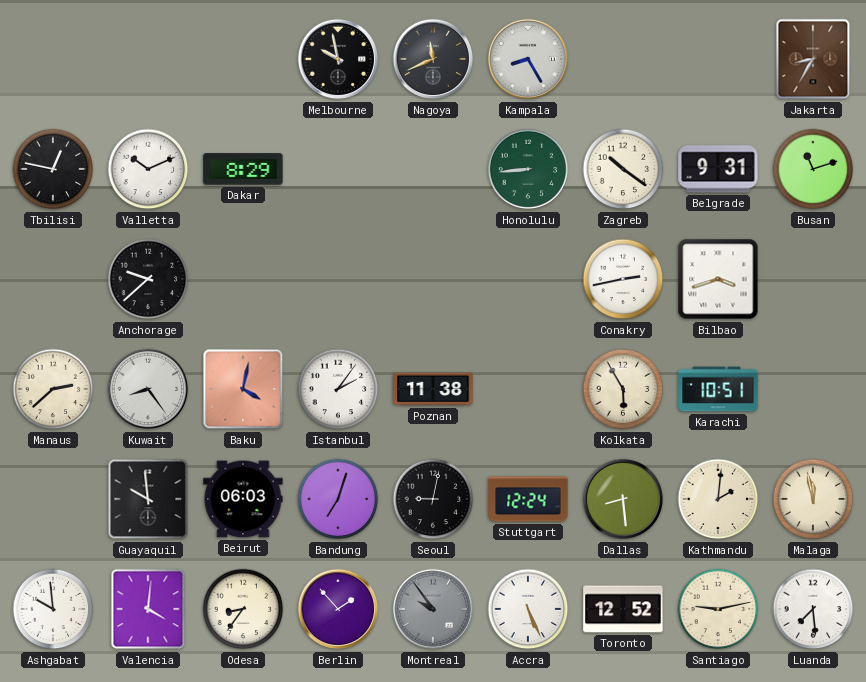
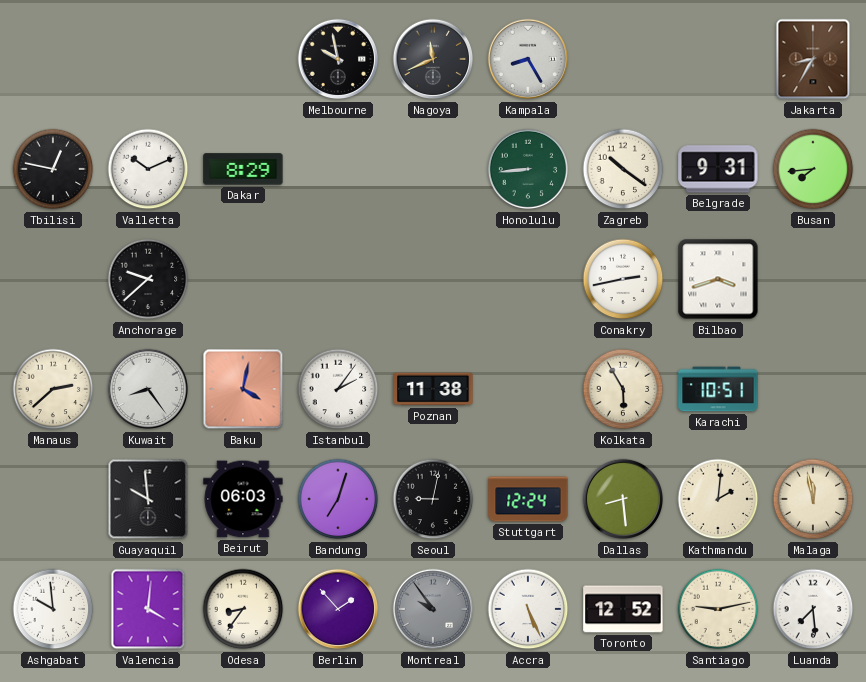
Busan: 11:12 -> 7:44 (813, 169)
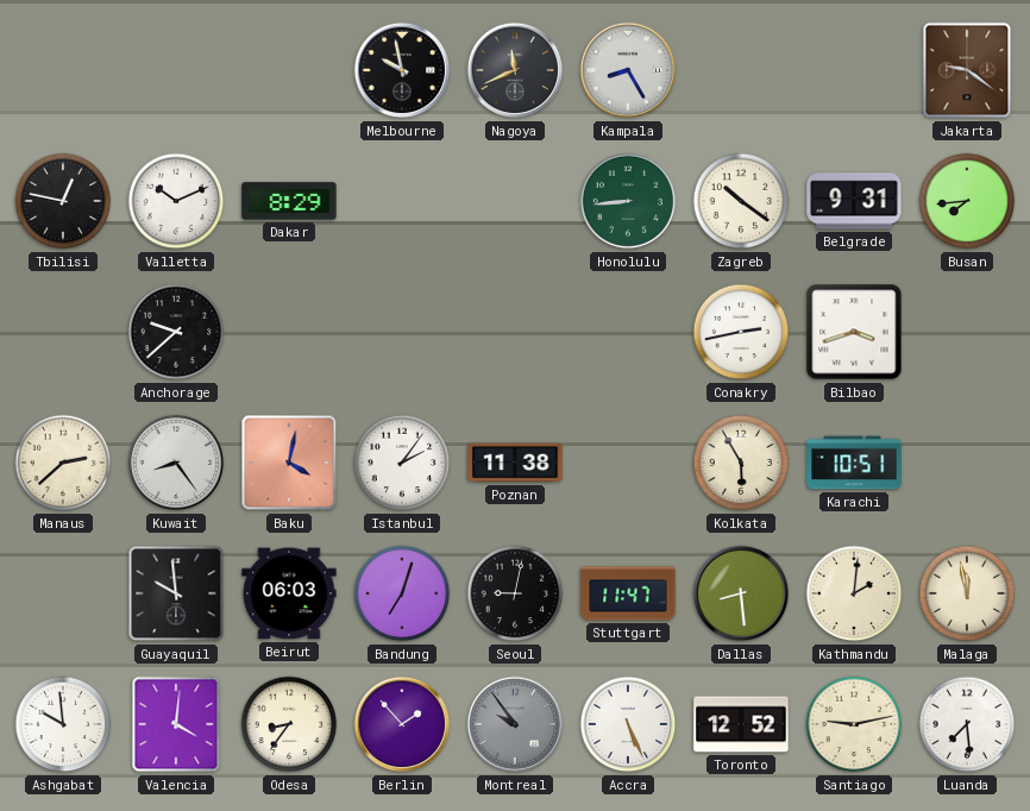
Jakarta: 8:35 -> 9:21 (967, 70)
Stuttgart: 12:24 -> 11:47 (628, 593)
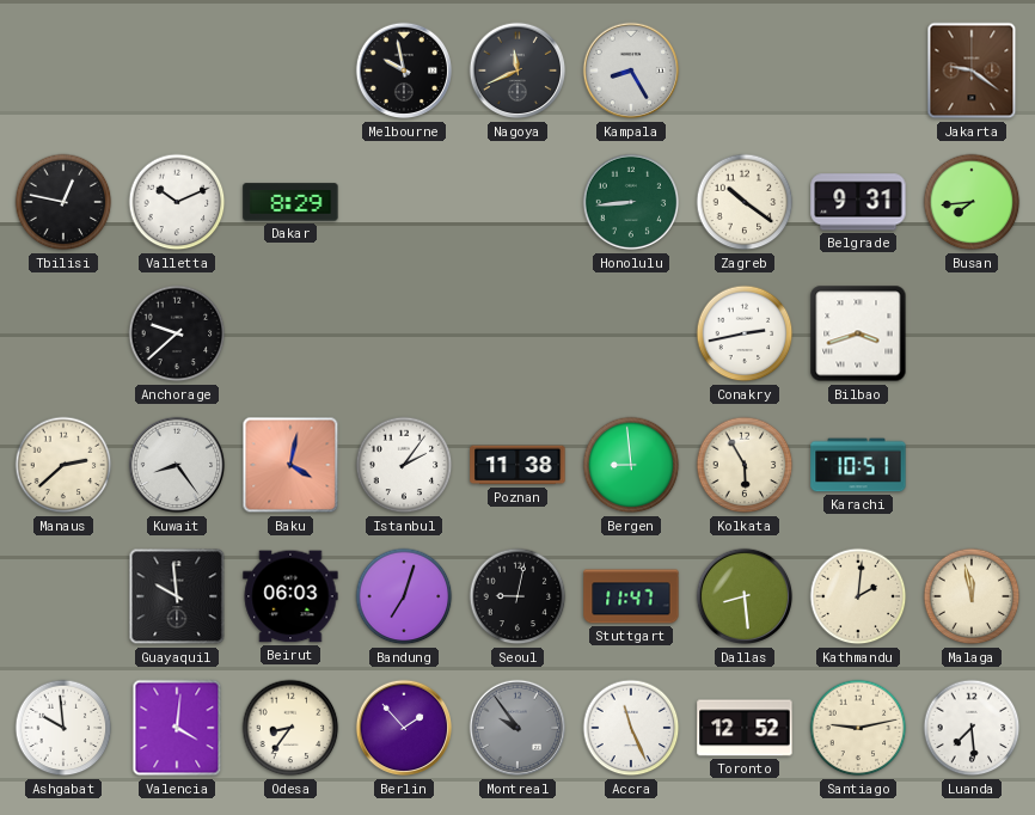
Bergen: none -> 8:59 (631, 465)
Accra: 5:26 -> 11:26 (631, 728)
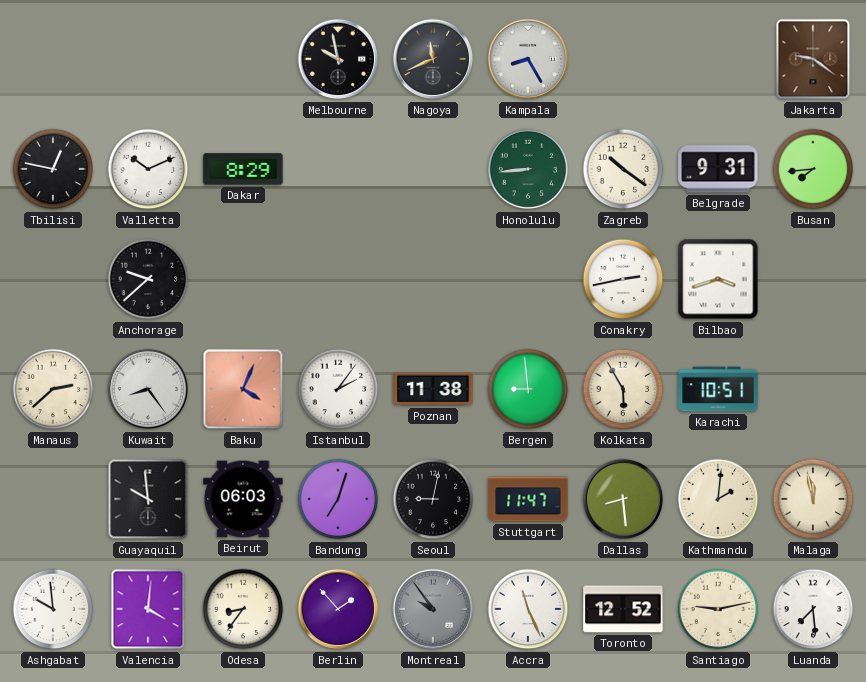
Baku: 4:02 -> 4:04 (243, 389)
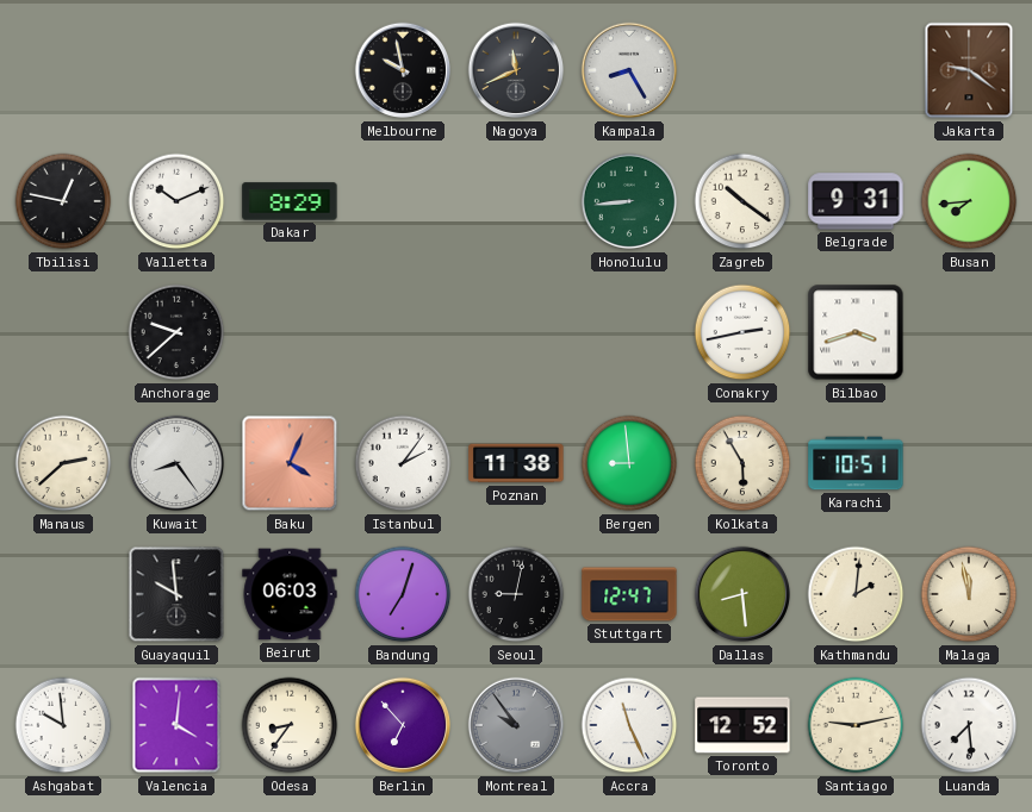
Stuttgart: 11:47 -> 12:47 (629, 594)
Berlin: 1:53 -> 6:53 (403, 725)
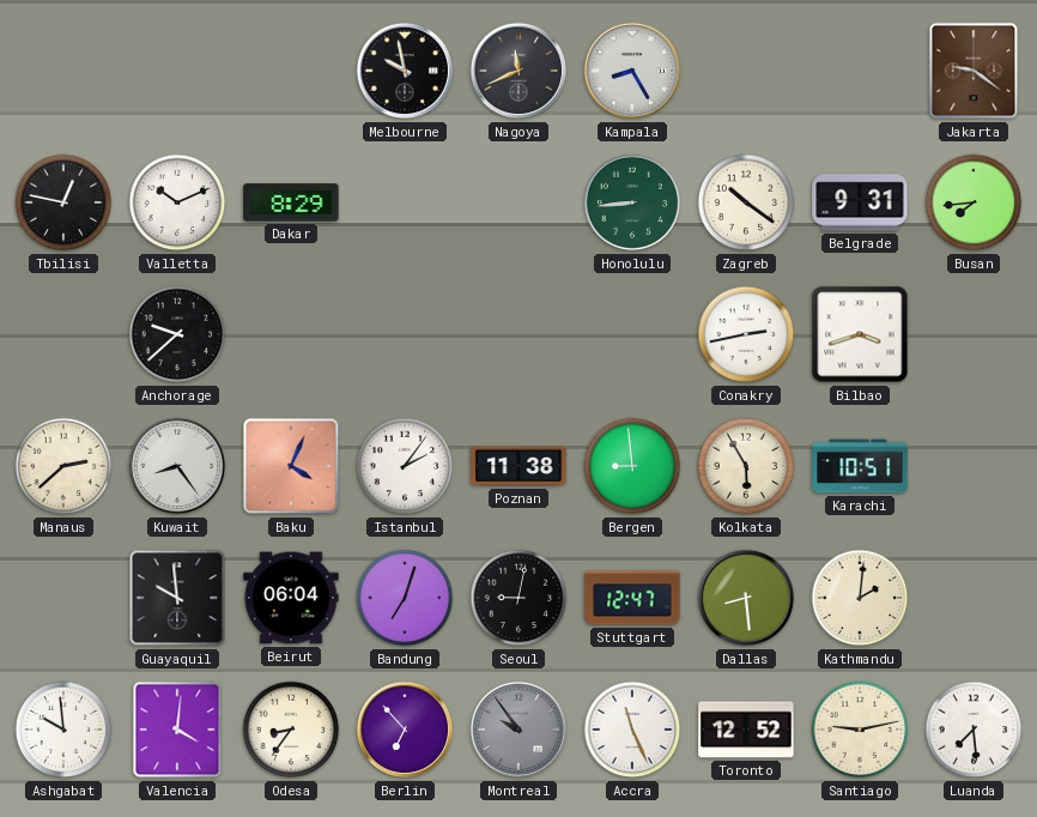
Beirut: 06:03 -> 06:04 (291, 598)
Malaga: 11:58 -> none (969, 594)
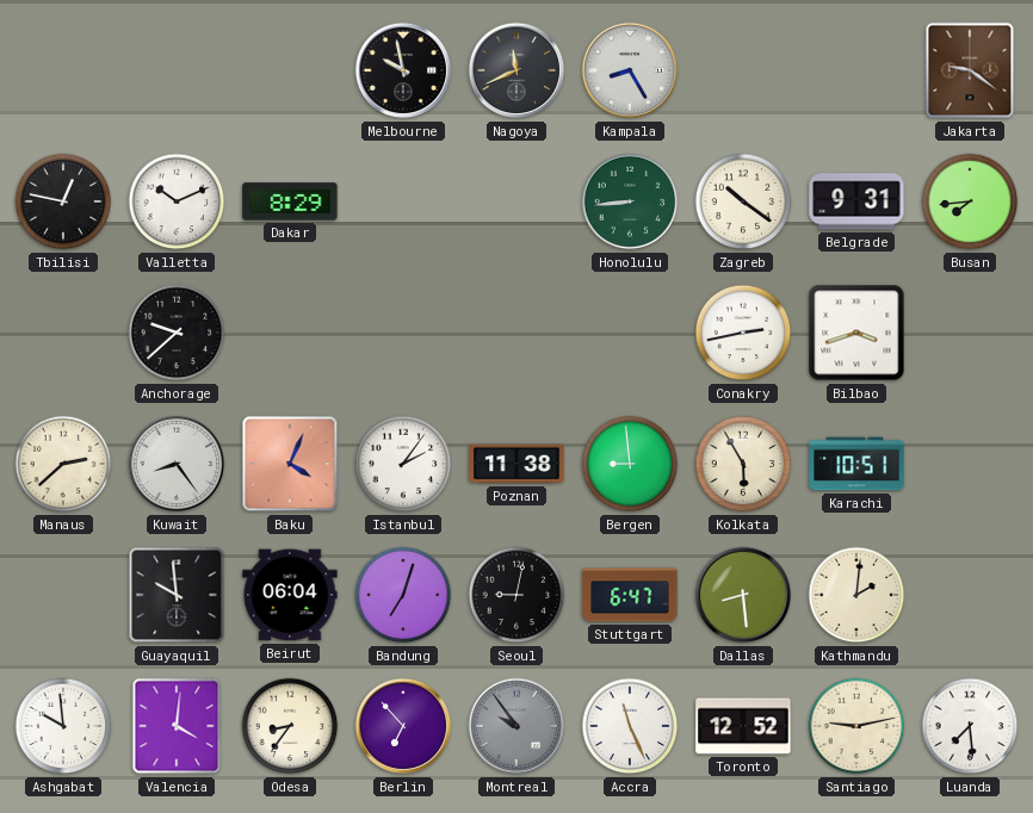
Stuttgart: 12:47 -> 6:47 (630, 595)
